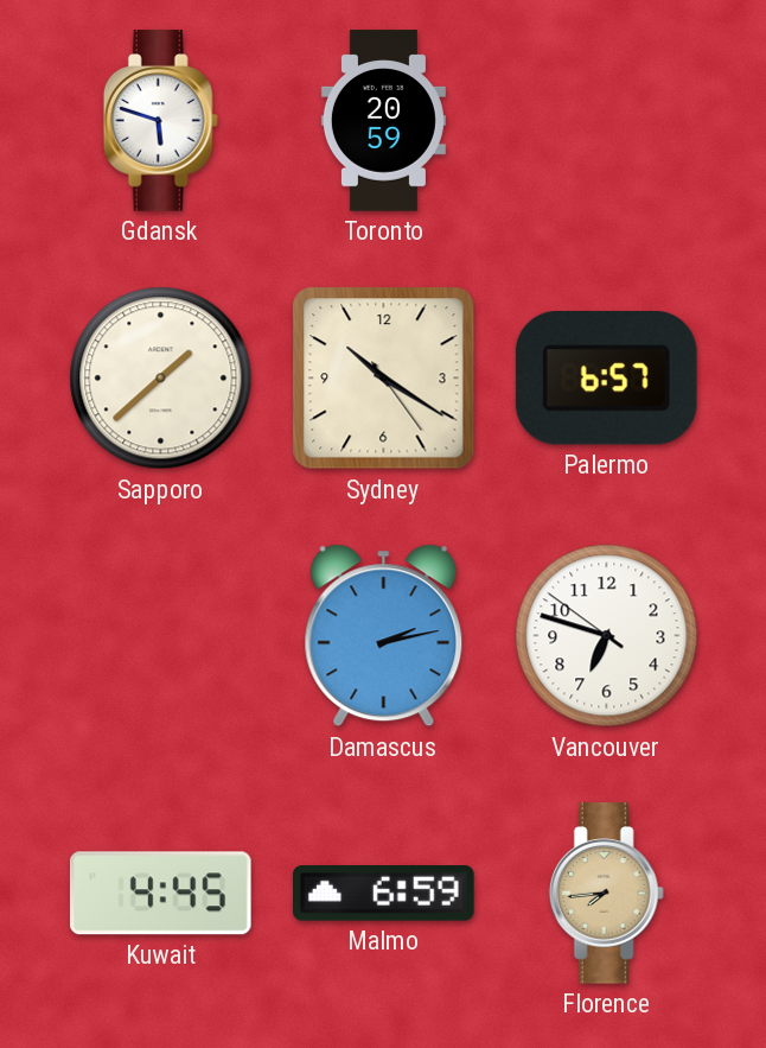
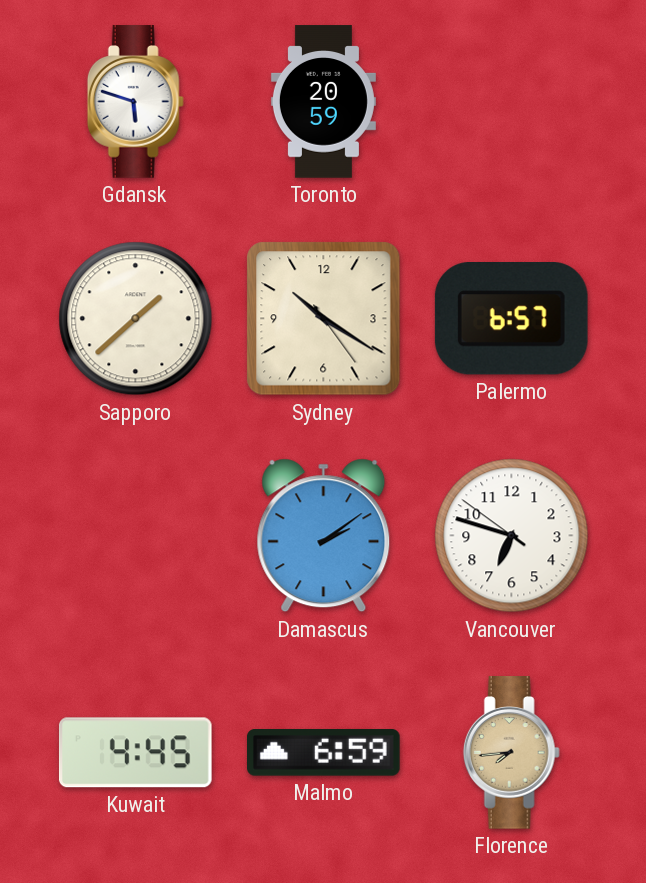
Damascus: 2:13 -> 2:09 (324, 536)
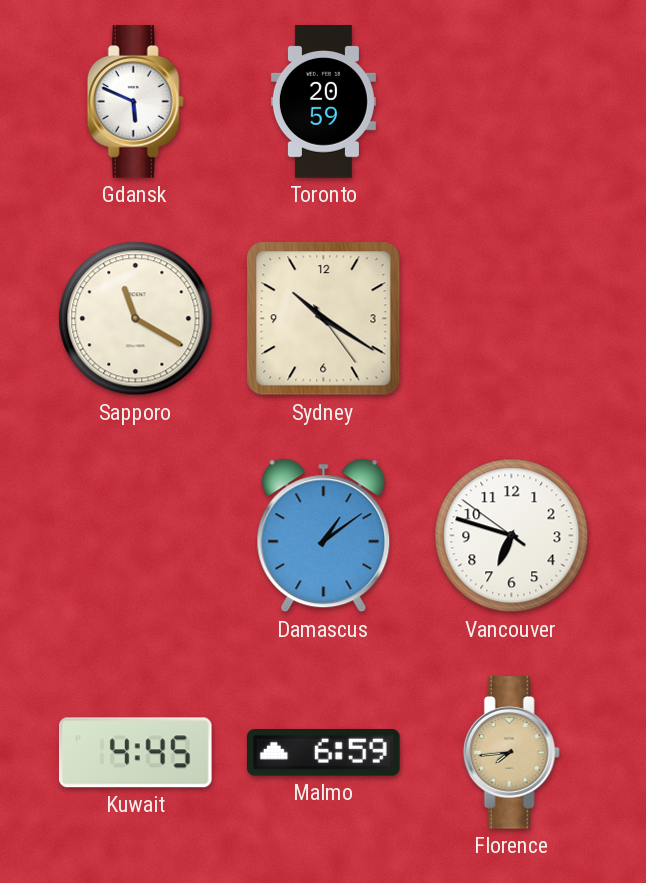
Gdansk: 5:48 -> 5:49 (135, 102)
Sapporo: 1:38 -> 11:20 (136, 319)
Palermo: 6:57 -> none (511, 319)
Damascus: 2:09 -> 1:09 (324, 536)
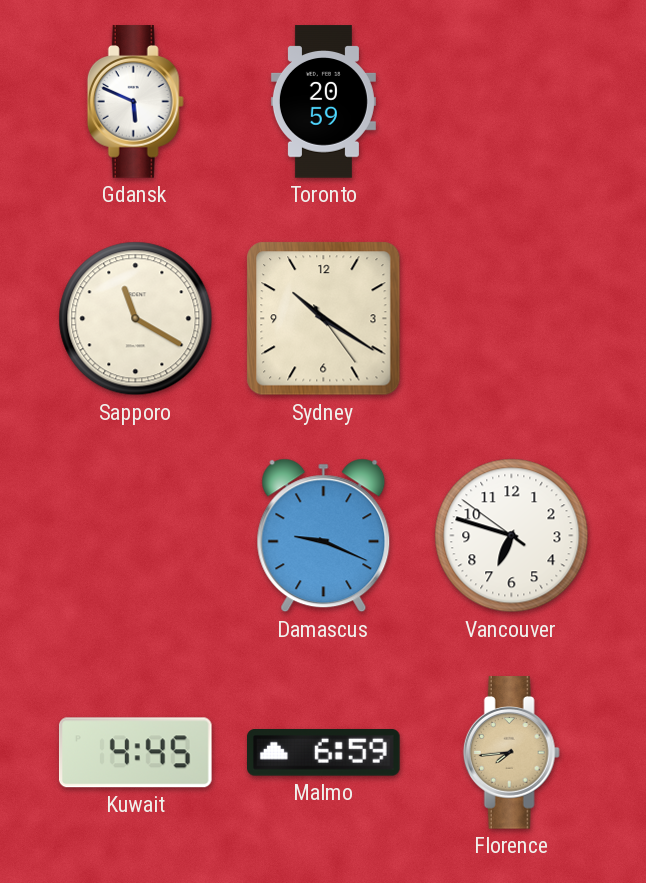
Damascus: 1:09 -> 9:19 (324, 536)
